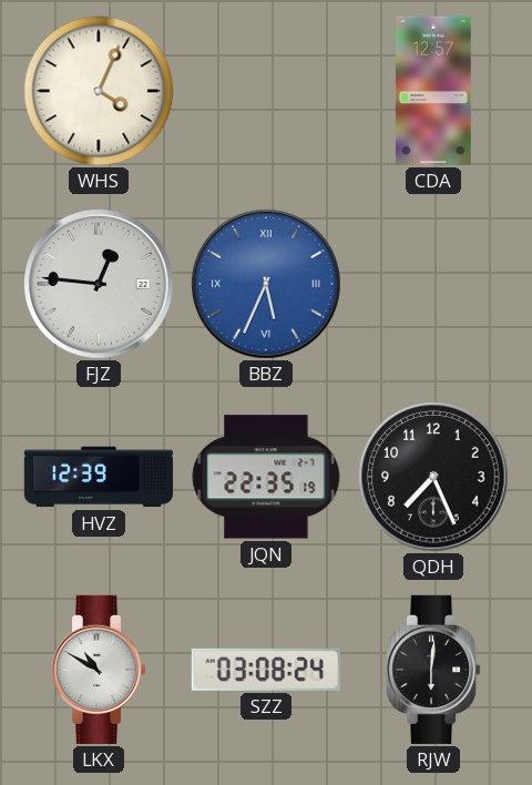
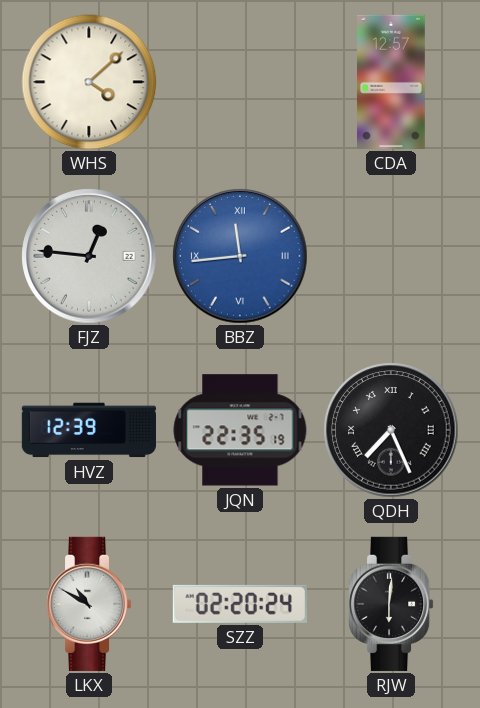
WHS: 4:04 -> 4:08 (89, 82)
BBZ: 5:34 -> 11:44 (240, 256)
QDH numerals: Arabic -> Roman (391, 430)
SZZ: 03:08 -> 02:20 (240, 604)
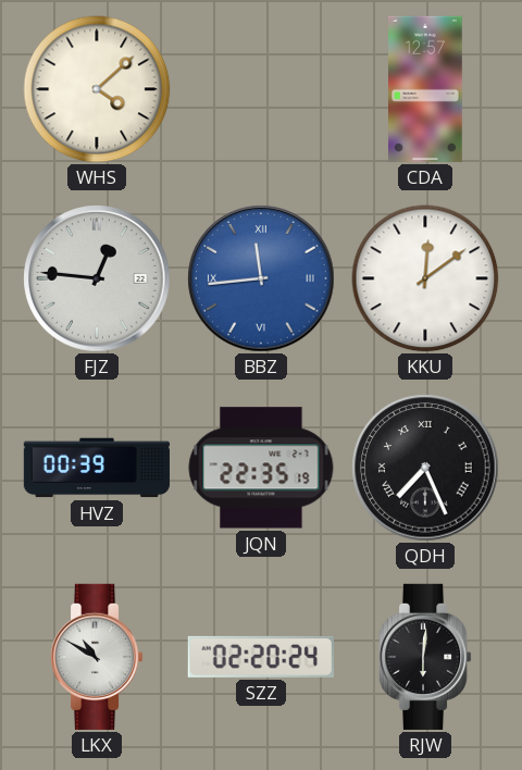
KKU: none -> 12:09 (425, 278)
HVZ: 12:39 -> 00:39 (97, 468)
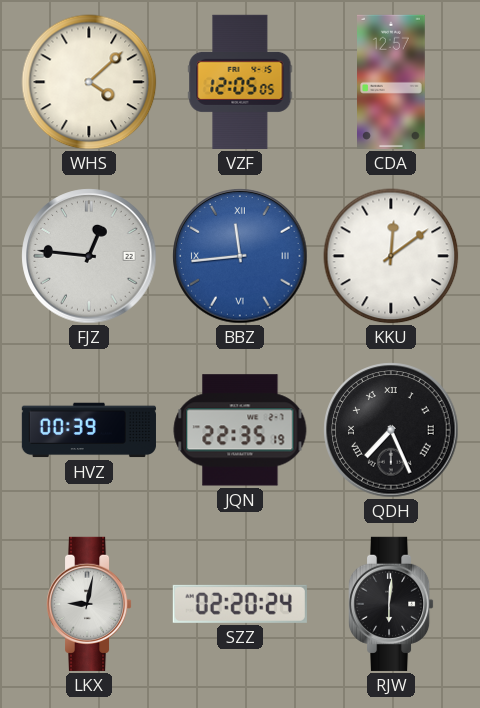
VZF: none -> 12:05 (240, 82)
LKX: 10:50 -> 9:02 (89, 604)
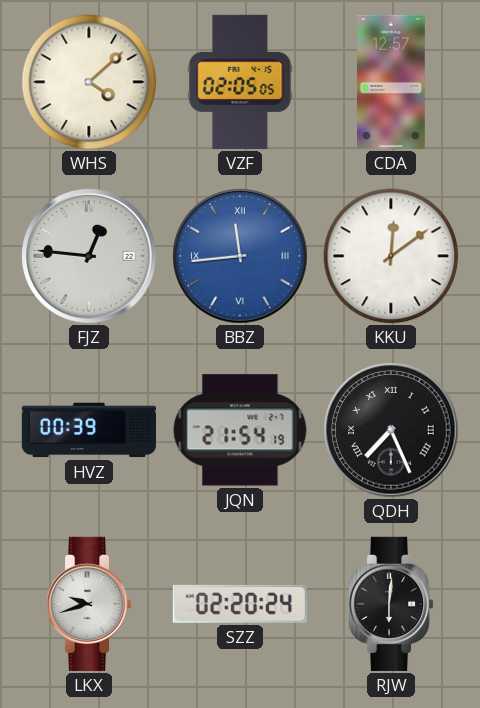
VZF: 12:05 -> 02:05 (240, 82)
JQN: 22:35 -> 21:54 (240, 430)
LKX: 9:02 -> 9:42 (89, 604)
